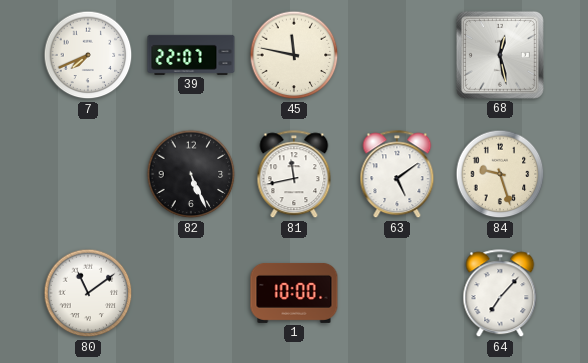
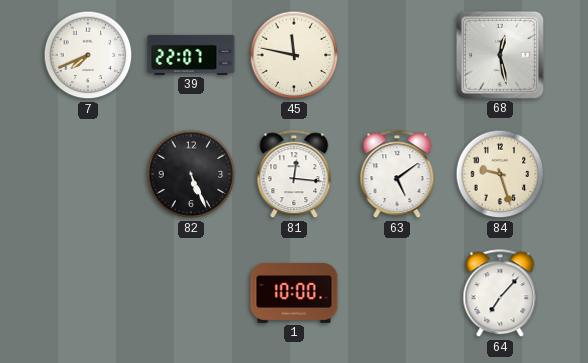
81: 11:43 -> 12:16 (294, 175)
80: 11:09 -> none (88, 293)
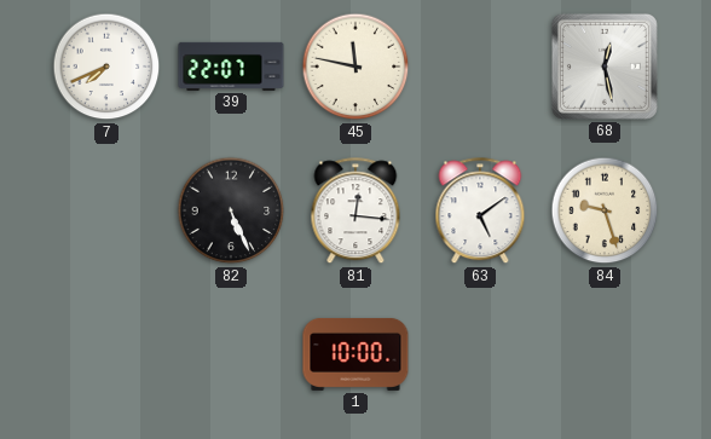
64: 7:07 -> none (500, 294)
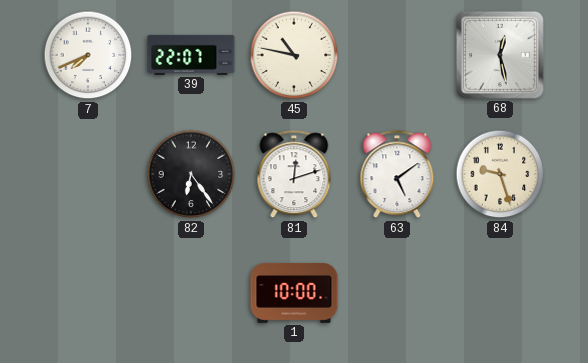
45: 11:47 -> 10:47 (294, 55)
82: 5:26 -> 6:24 (191, 174)
81: 12:16 -> 12:12 (294, 175)
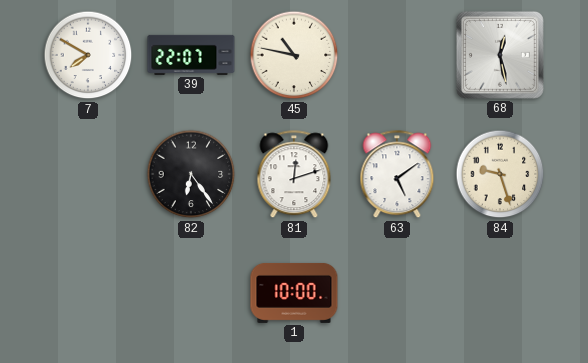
7: 7:41 -> 7:50 (88, 55)
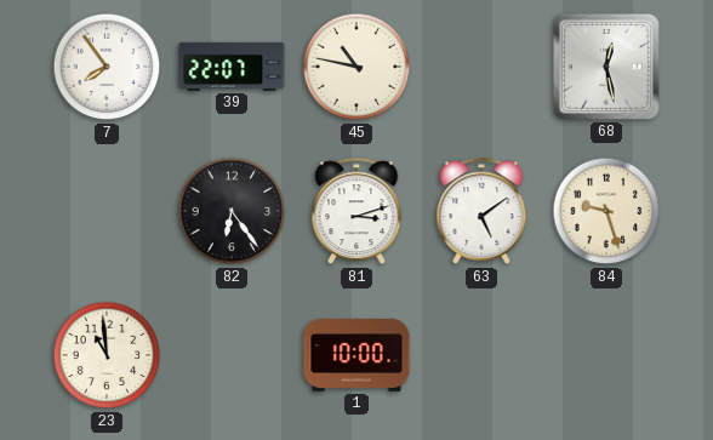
7: 7:50 -> 7:54 (107, 67)
81: 12:12 -> 3:12 (356, 212)
23: none -> 10:59 (107, 355)
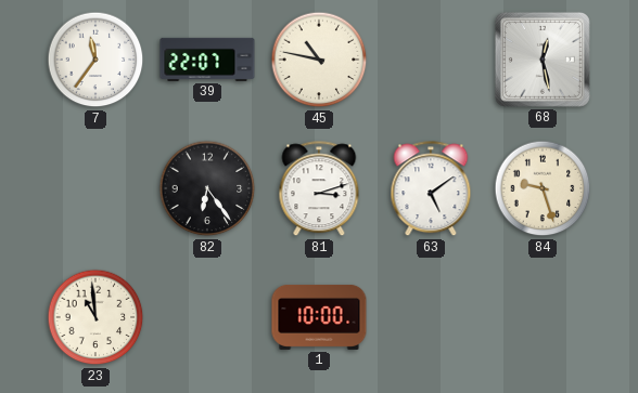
7: 7:54 -> 11:36 (95, 60)
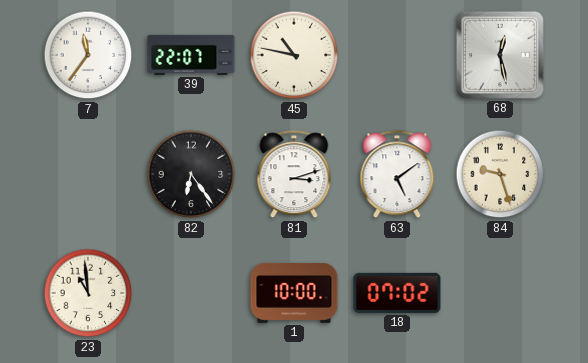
18: none -> 07:02 (397, 293)
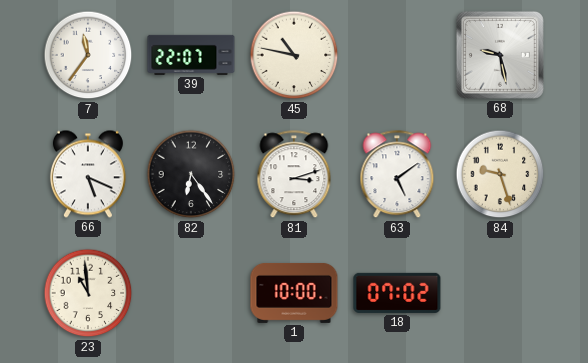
68: 12:28 -> 9:28 (500, 55)
66: none -> 5:19 (88, 174)
